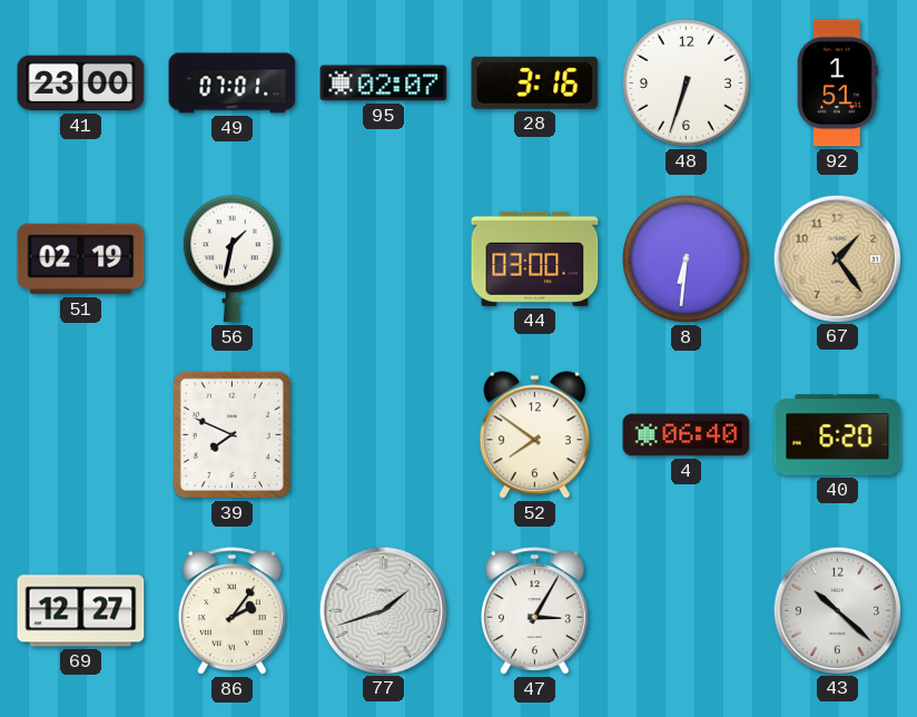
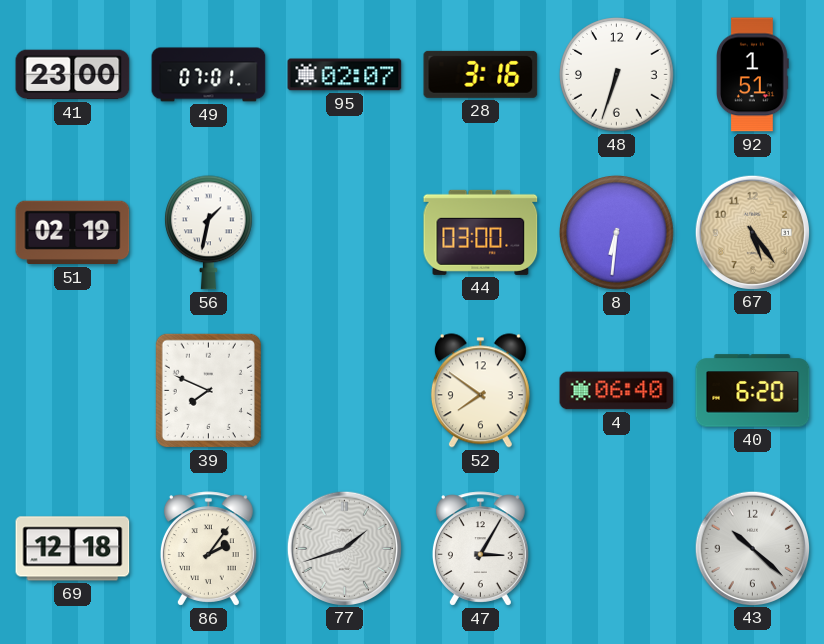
67: 1:24 -> 5:24 (752, 232)
69: 12:27 -> 12:18 (73, 549)
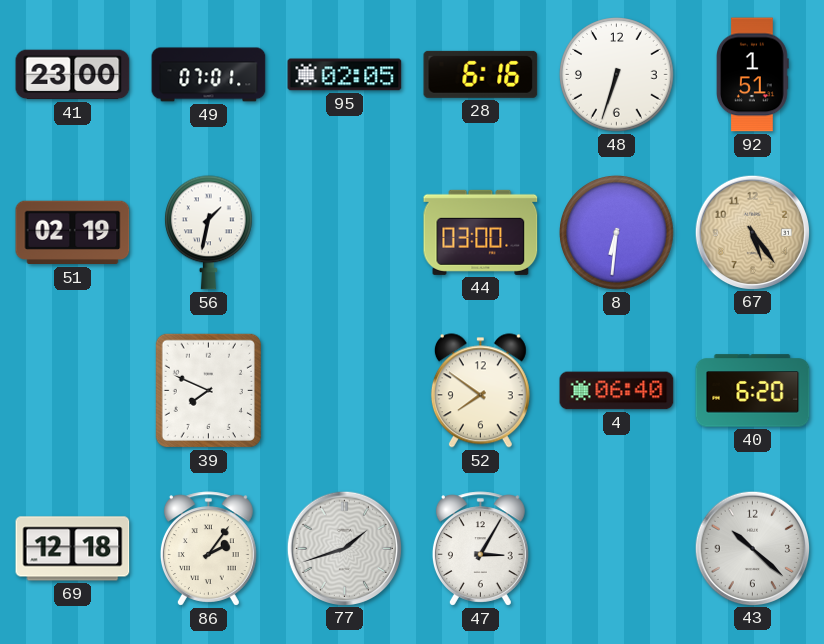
95: 02:07 -> 02:05 (345, 75)
28: 3:16 -> 6:16 (481, 74)
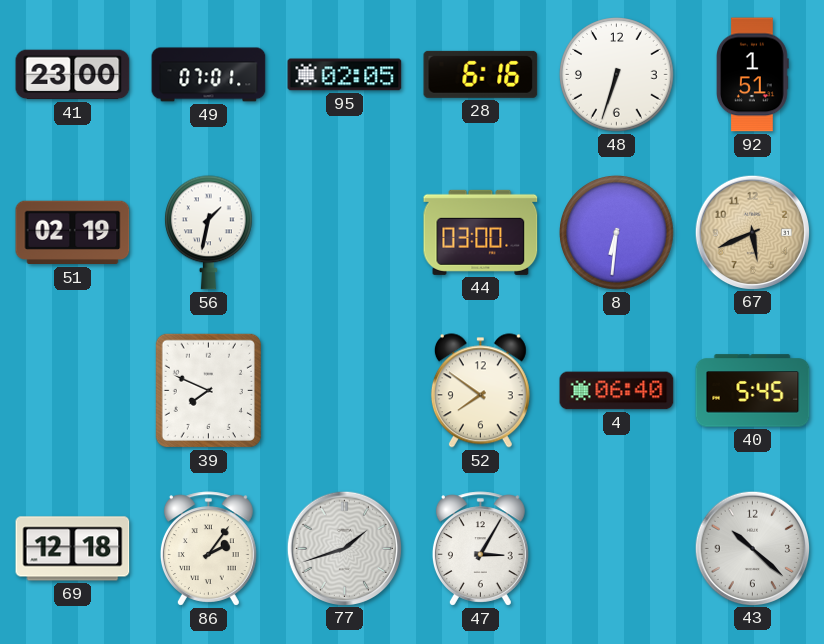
67: 5:24 -> 5:41 (752, 232)
40: 6:20 -> 5:45 (753, 391)
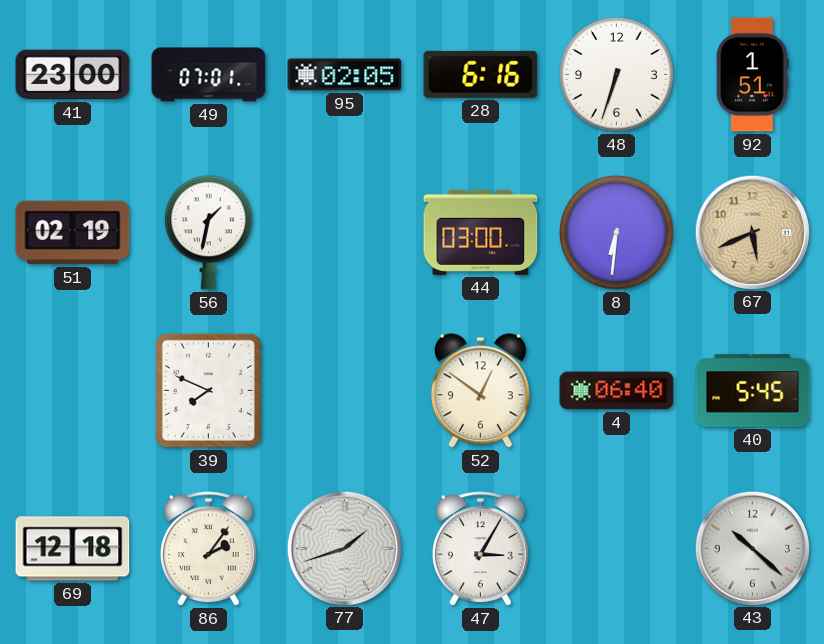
52: 7:51 -> 12:51 (480, 391)
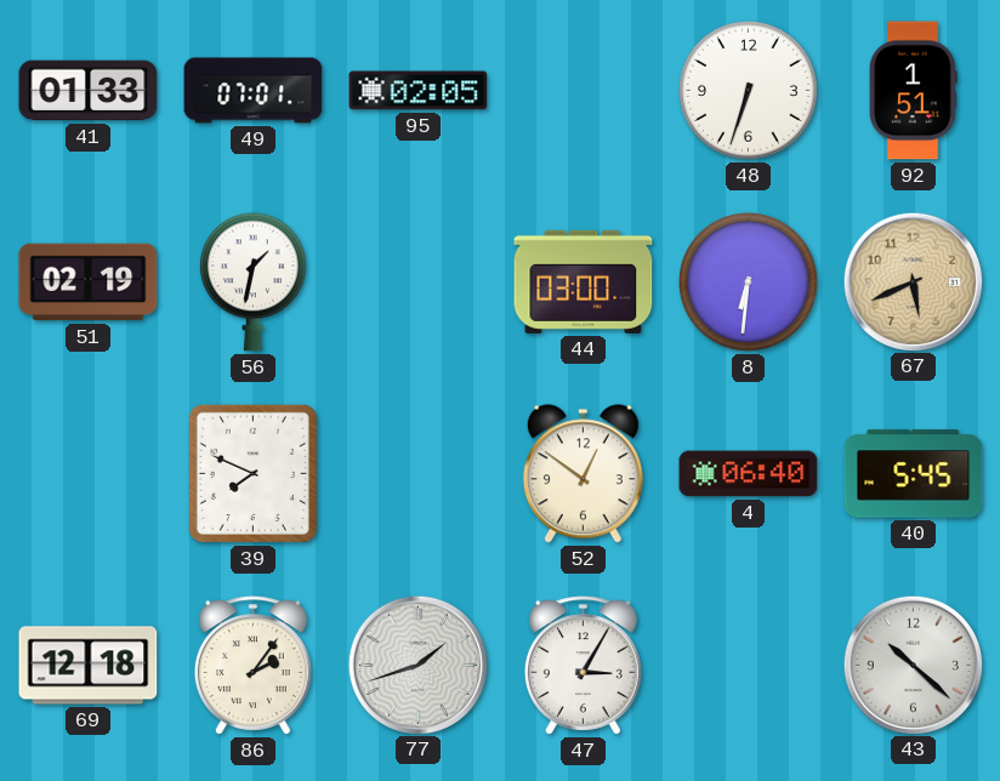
41: 23:00 -> 01:33 (89, 91)
28: 6:16 -> none (481, 74)
